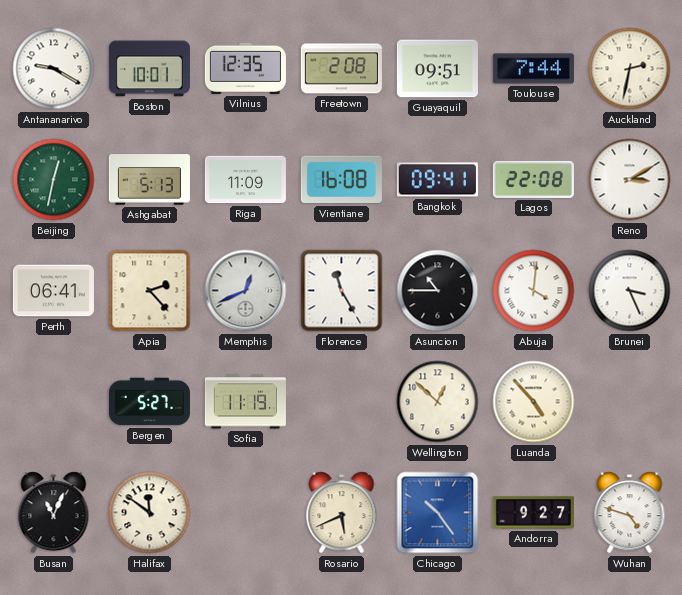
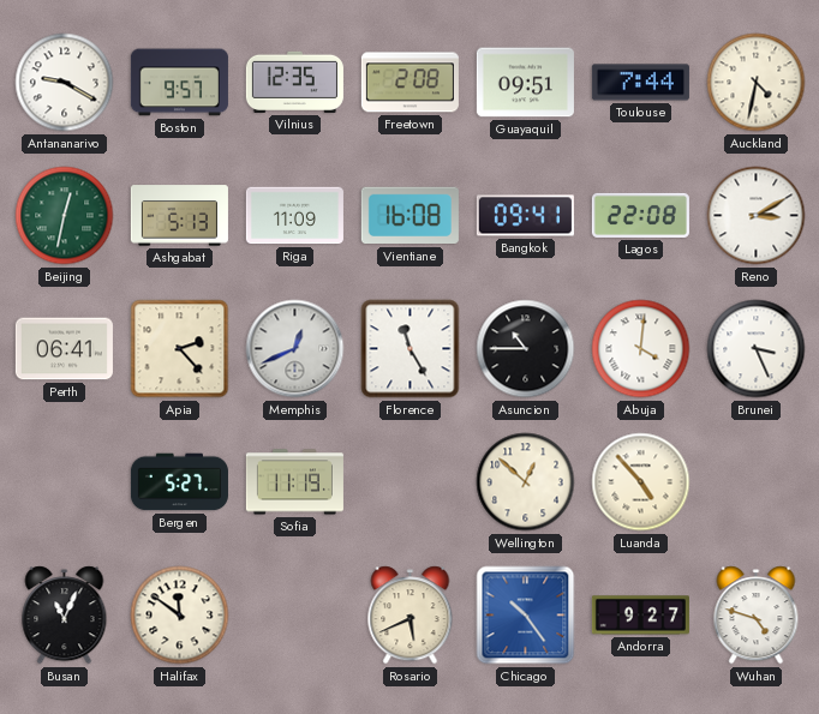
Boston: 10:01 -> 9:57 (179, 83)
Auckland: 2:32 -> 4:32 (757, 83)
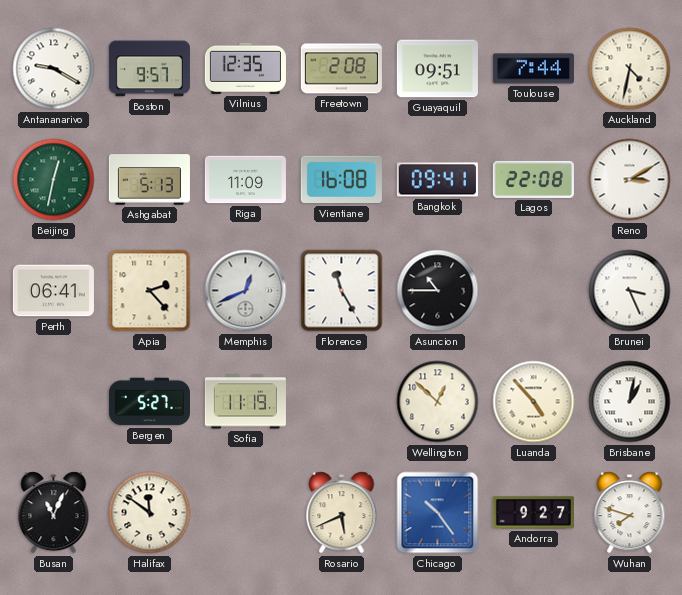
Abuja: 4:01 -> none (641, 349)
Brisbane: none -> 1:02 (630, 402)
Wuhan: 4:48 -> 7:48 (630, 513)
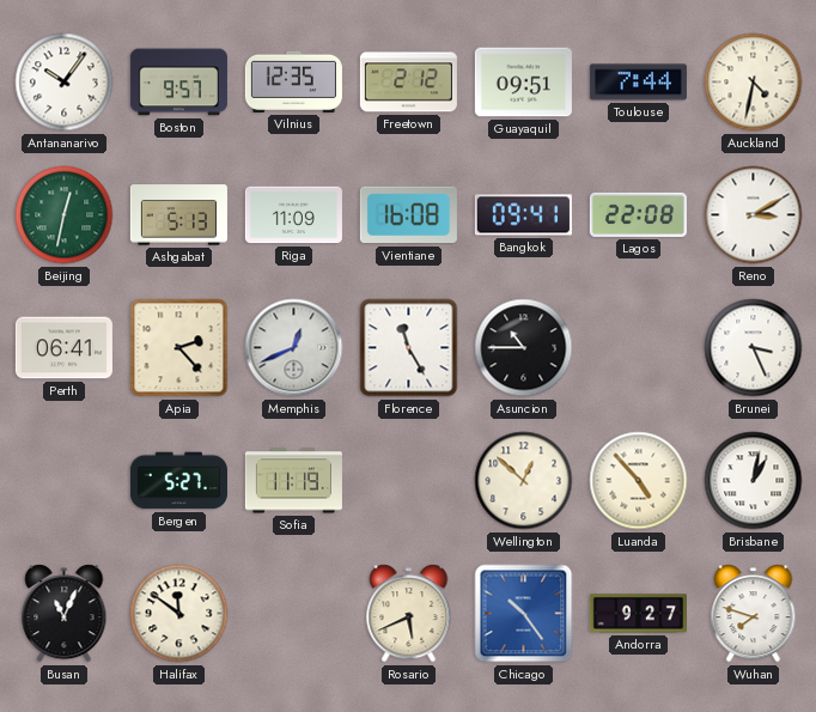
Antananarivo: 9:20 -> 10:06 (65, 83)
Freetown: 2:08 -> 2:12 (408, 83)
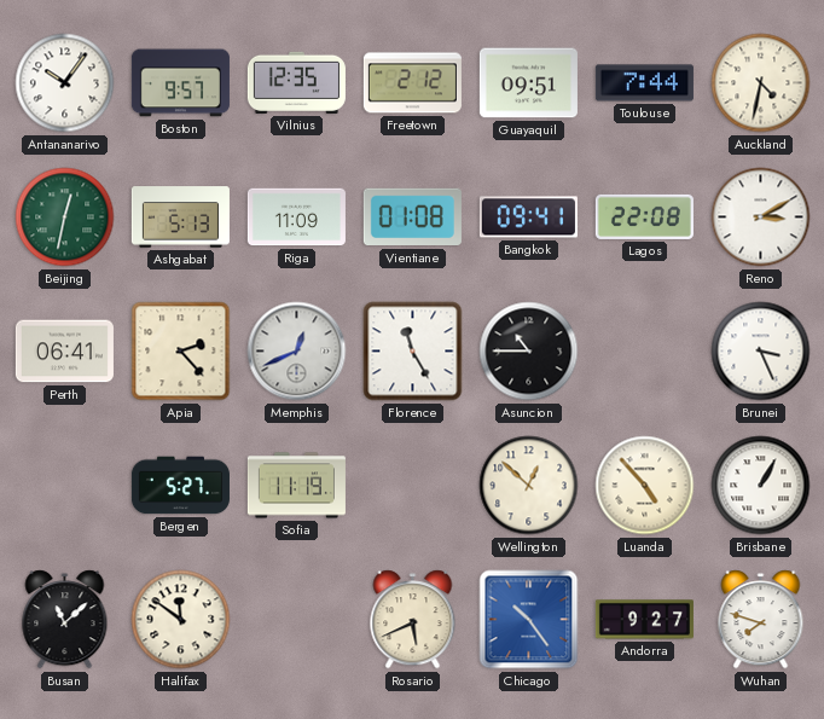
Vientiane: 16:08 -> 01:08 (412, 218)
Brisbane: 1:02 -> 1:05 (761, 486)
Busan: 11:04 -> 11:08 (65, 620)
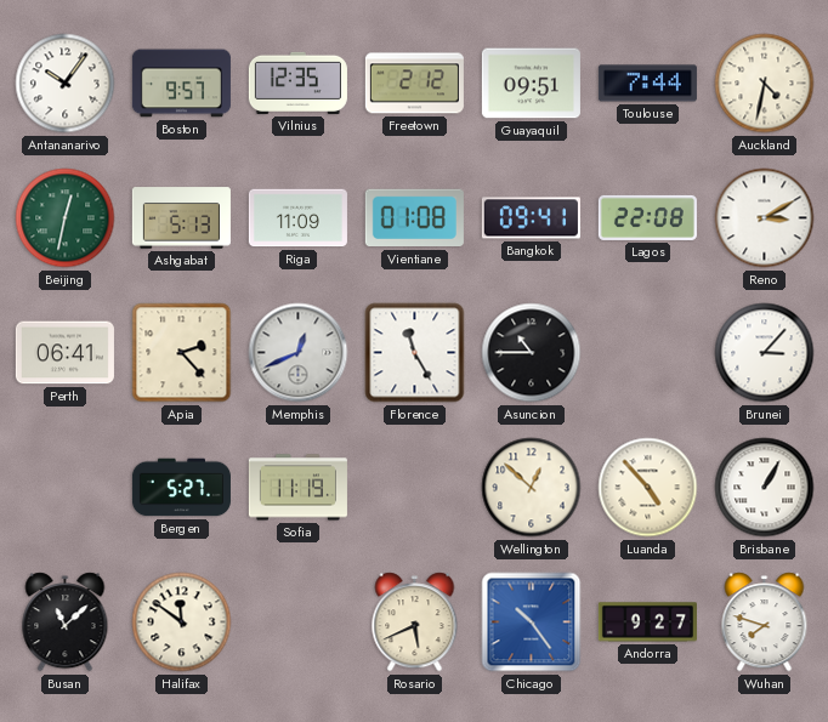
Brunei: 3:26 -> 3:07 (765, 353)
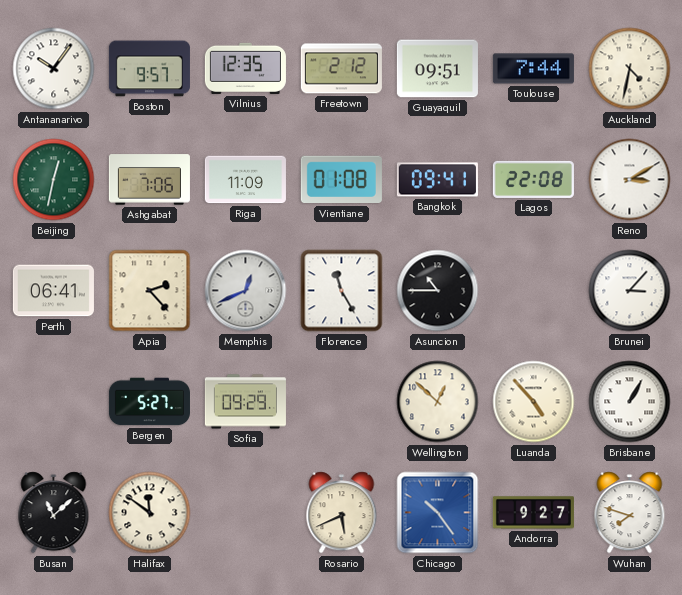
Ashgabat: 5:13 -> 7:06 (149, 180)
Sofia: 11:19 -> 09:29 (245, 402)
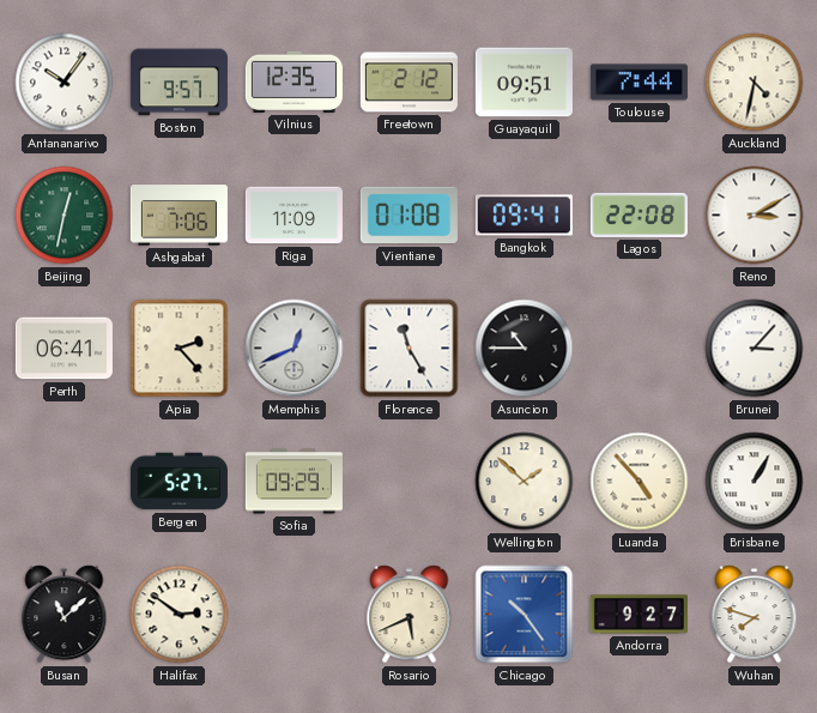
Wellington: 12:52 -> 1:52 (525, 482)
Halifax: 11:51 -> 2:51 (180, 615)
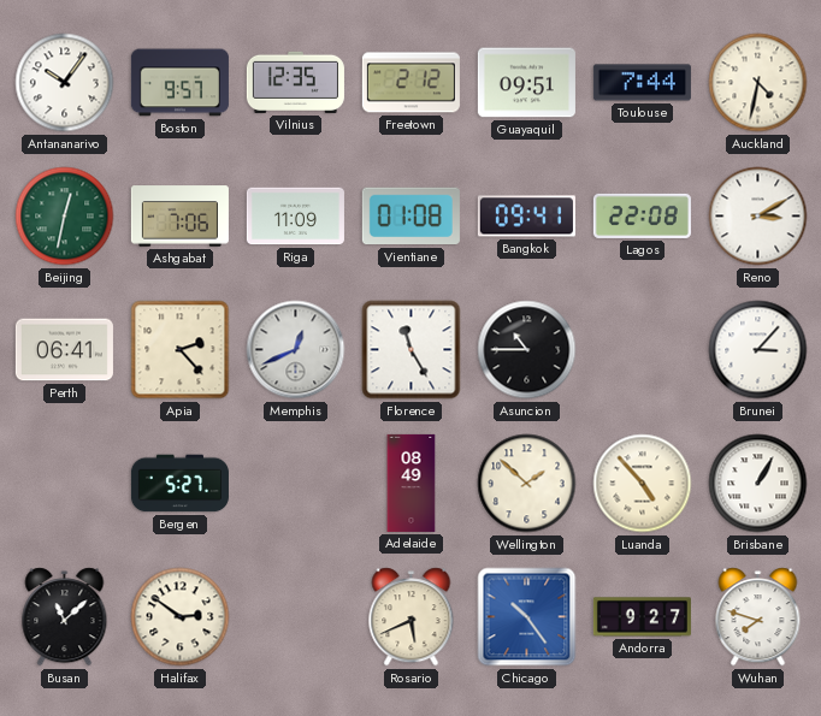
Sofia: 09:29 -> none (293, 482)
Adelaide: none -> 08:49 (412, 483)
